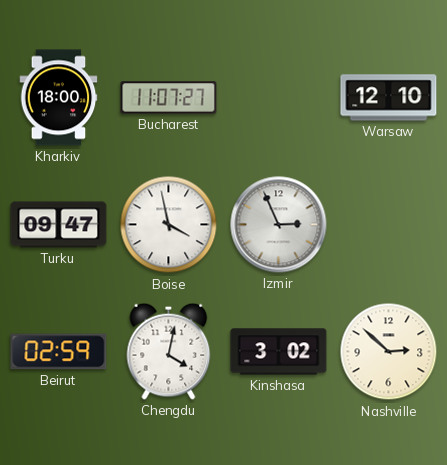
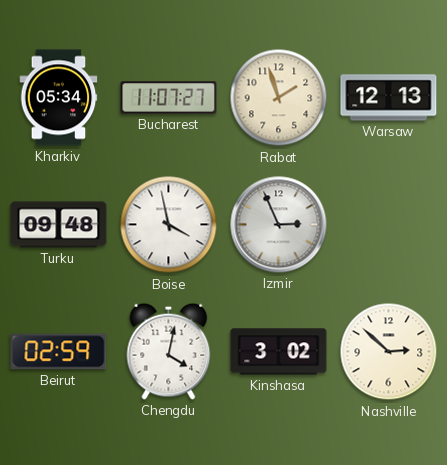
Kharkiv: 18:00 -> 05:34 (59, 98)
Rabat: none -> 1:57 (279, 98)
Warsaw: 12:10 -> 12:13 (389, 98)
Turku: 09:47 -> 09:48 (59, 225)
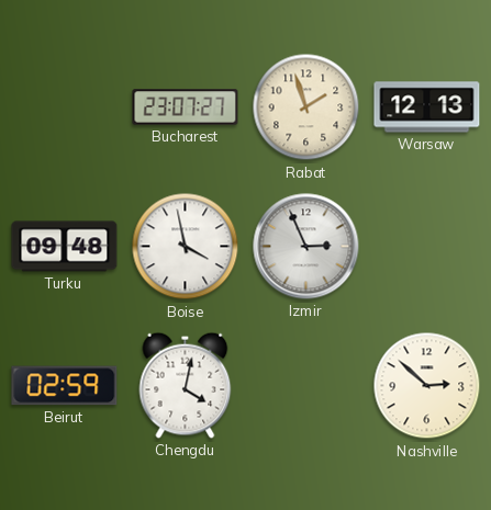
Kharkiv: 05:34 -> none (59, 98)
Bucharest: 11:07 -> 23:07 (186, 107)
Kinshasa: 3:02 -> none (279, 352)
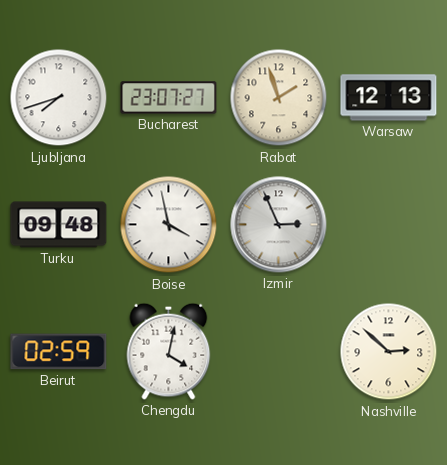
Ljubljana: none -> 7:42 (59, 98)
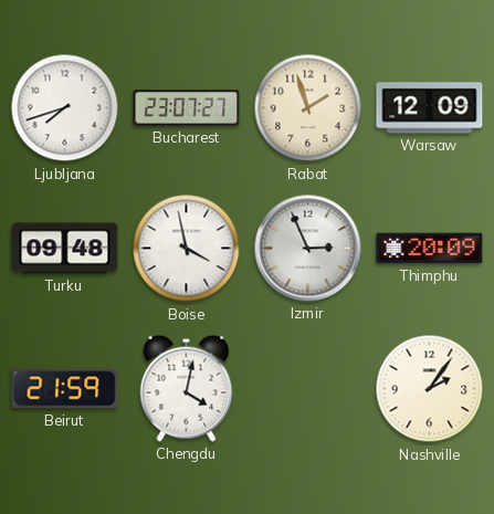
Warsaw: 12:13 -> 12:09 (430, 108)
Thimphu: none -> 20:09 (430, 249)
Beirut: 02:59 -> 21:59 (65, 389)
Nashville: 2:52 -> 2:06 (430, 389)
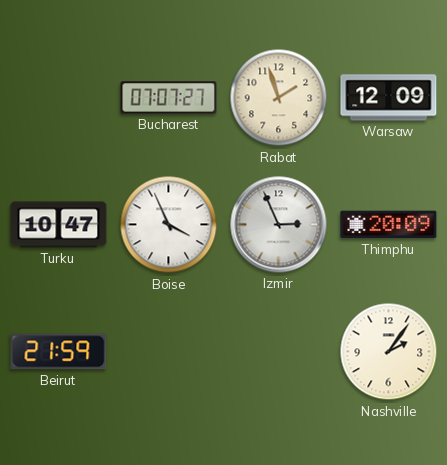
Ljubljana: 7:42 -> none (65, 108)
Bucharest: 23:07 -> 07:07 (169, 98)
Turku: 09:48 -> 10:47 (59, 225)
Boise: 3:58 -> 3:56 (169, 225)
Chengdu: 4:02 -> none (187, 388)
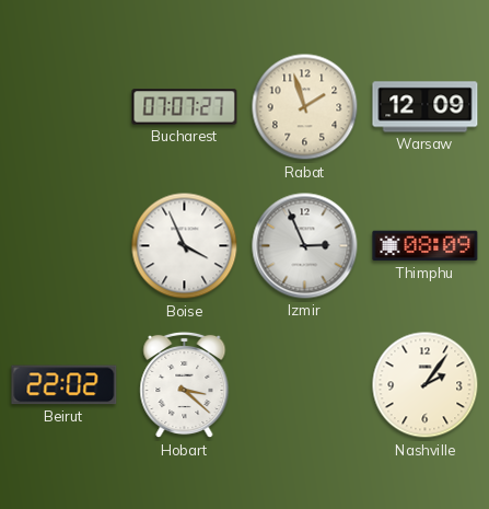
Turku: 10:47 -> none (59, 225)
Thimphu: 20:09 -> 08:09 (426, 246)
Beirut: 21:59 -> 22:02 (65, 385)
Hobart: none -> 3:22 (185, 385)
